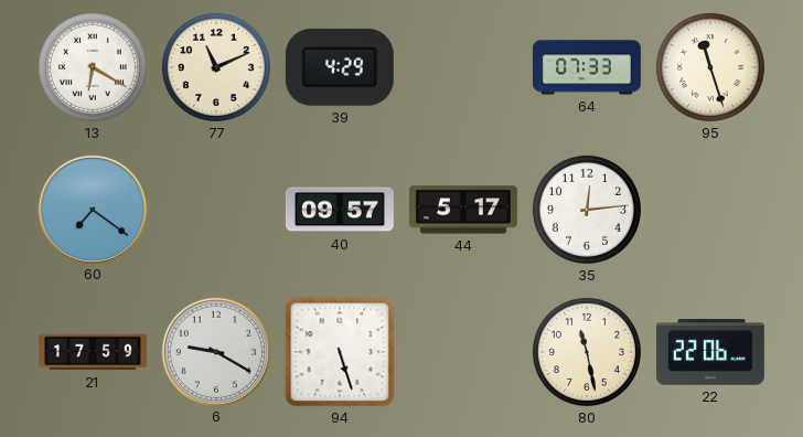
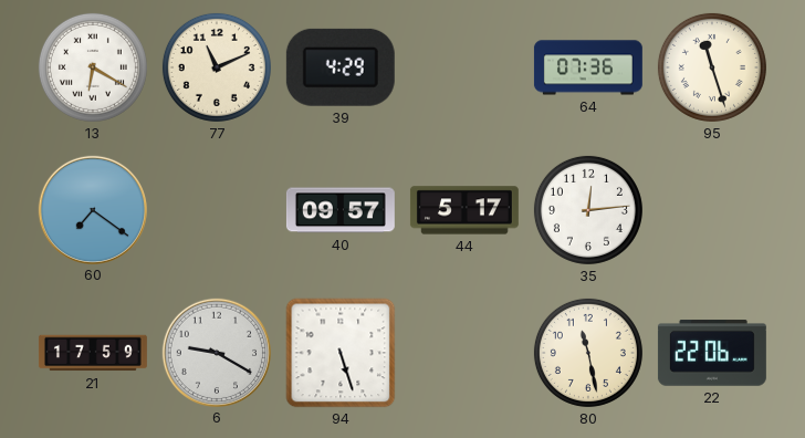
64: 07:33 -> 07:36 (588, 67)
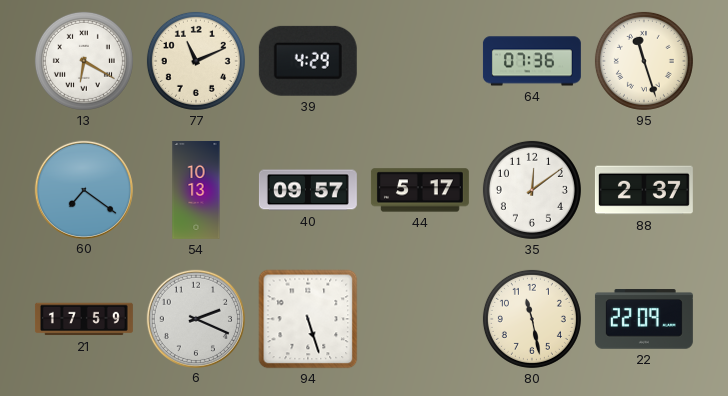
54: none -> 10:13 (196, 190)
35: 12:14 -> 12:09 (532, 190)
88: none -> 2:37 (644, 190)
6: 9:20 -> 2:19 (195, 318)
22: 22:06 -> 22:09 (644, 319)
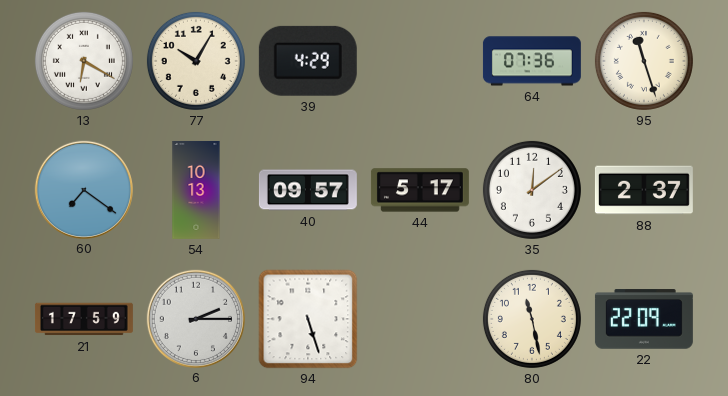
77: 11:11 -> 10:05 (196, 61)
6: 2:19 -> 2:15 (195, 318)
